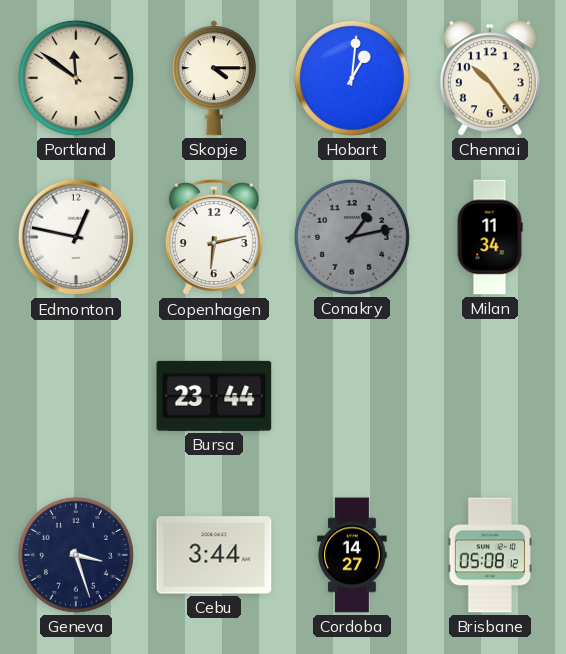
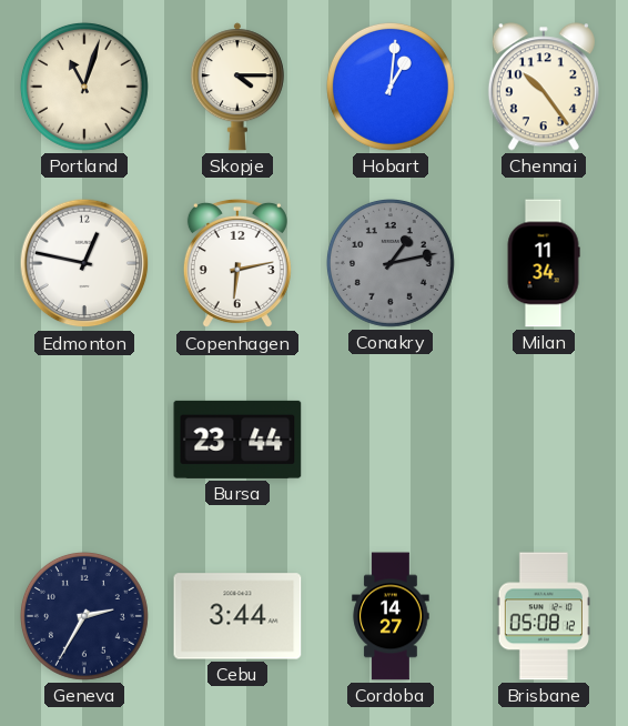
Portland: 11:51 -> 11:03 (84, 87)
Geneva: 3:27 -> 2:35 (84, 616)
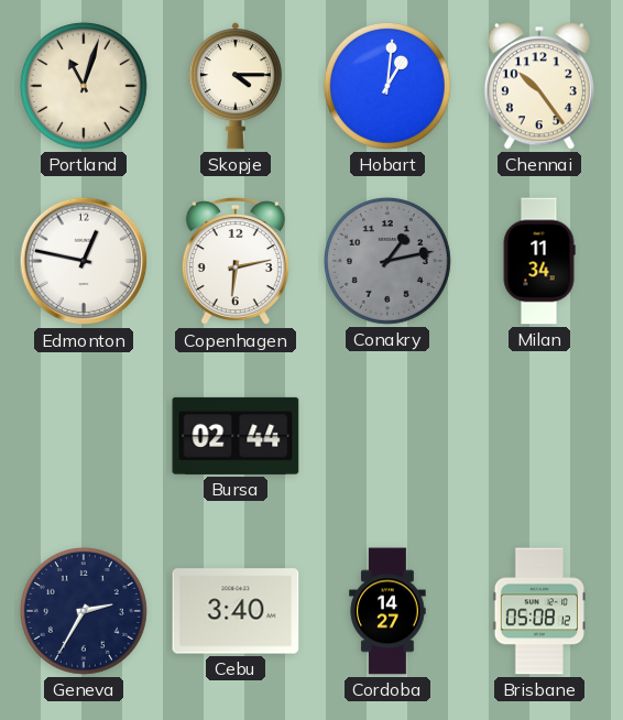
Bursa: 23:44 -> 02:44 (236, 436)
Cebu: 3:44 -> 3:40 (236, 611)
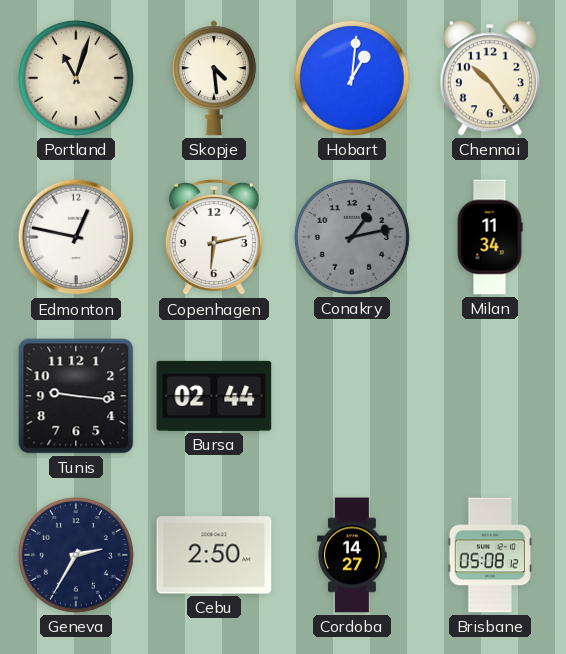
Skopje: 4:15 -> 4:29 (214, 78)
Tunis: none -> 9:16 (76, 396)
Cebu: 3:40 -> 2:50 (214, 555)
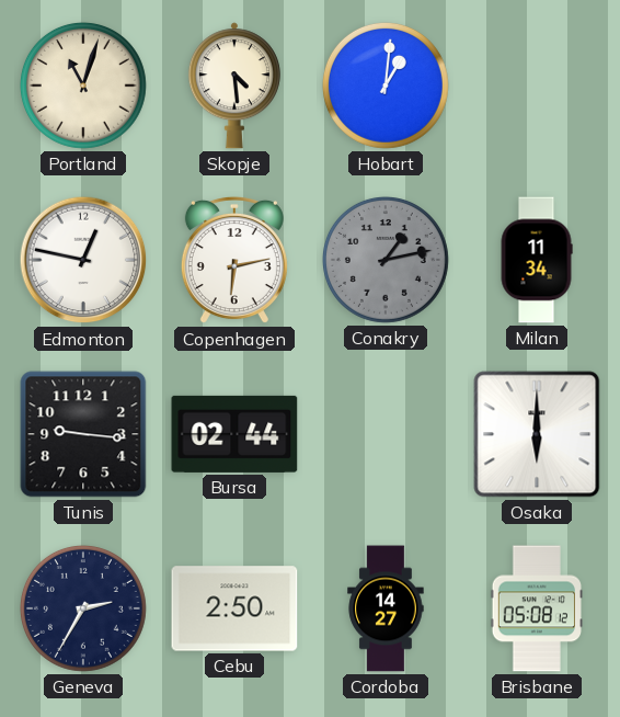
Chennai: 10:24 -> none (490, 78)
Osaka: none -> 6:00 (537, 434)
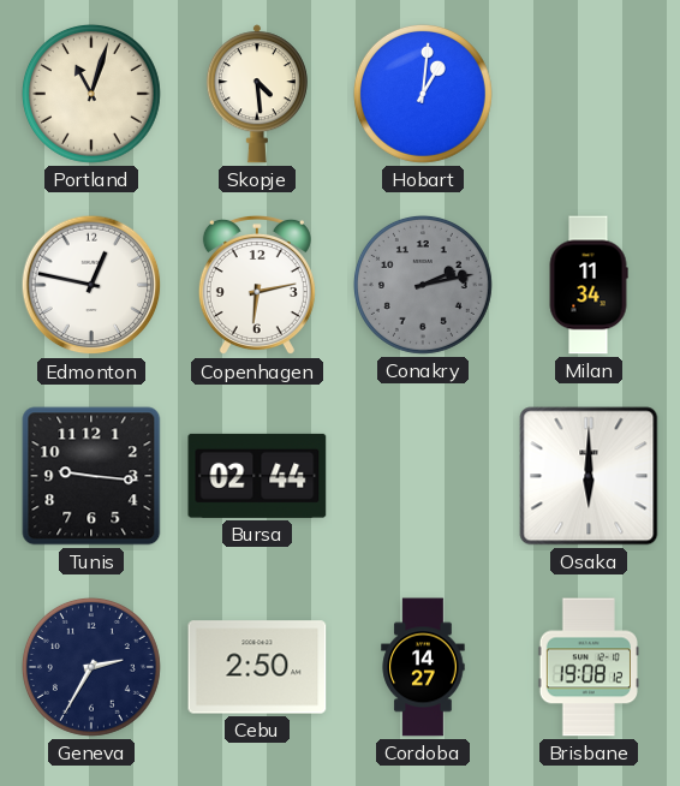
Conakry: 1:13 -> 2:13 (423, 285)
Brisbane: 05:08 -> 19:08 (587, 667)
